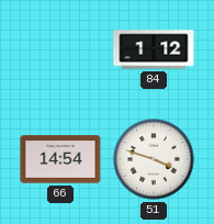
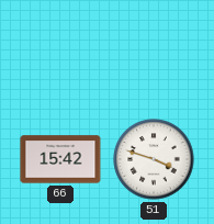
84: 1:12 -> none (154, 49)
66: 14:54 -> 15:42 (60, 159)
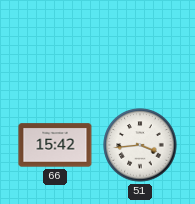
51: 3:48 -> 3:44 (140, 145)
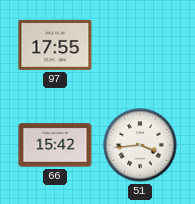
97: none -> 17:55 (55, 45)
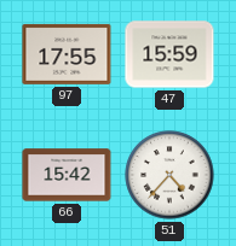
47: none -> 15:59 (169, 54)
51: 3:44 -> 4:37 (169, 175)
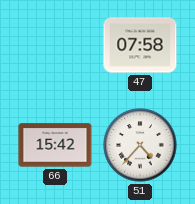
97: 17:55 -> none (67, 54)
47: 15:59 -> 07:58 (140, 45)
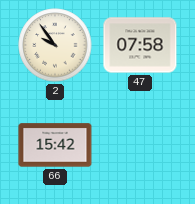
2: none -> 9:54 (55, 45)
51: 4:37 -> none (140, 145)
